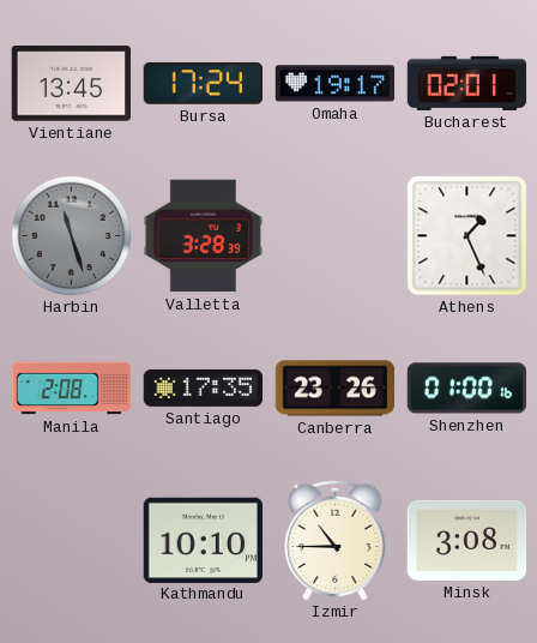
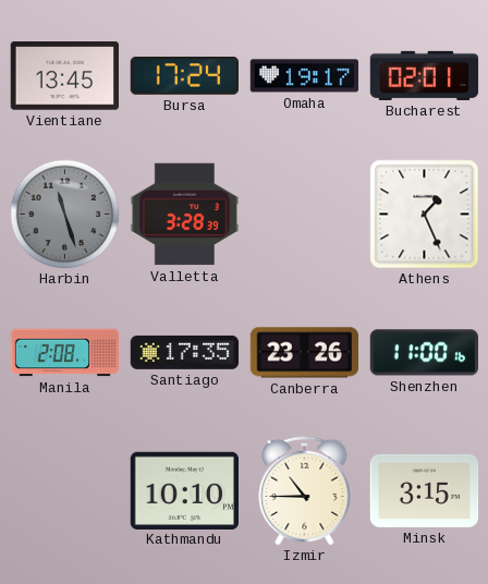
Shenzhen: 01:00 -> 11:00 (425, 353)
Minsk: 3:08 -> 3:15 (425, 490)
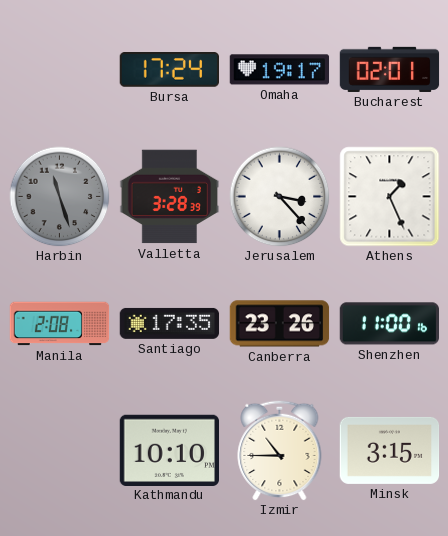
Vientiane: 13:45 -> none (64, 76)
Jerusalem: none -> 3:23 (280, 197)
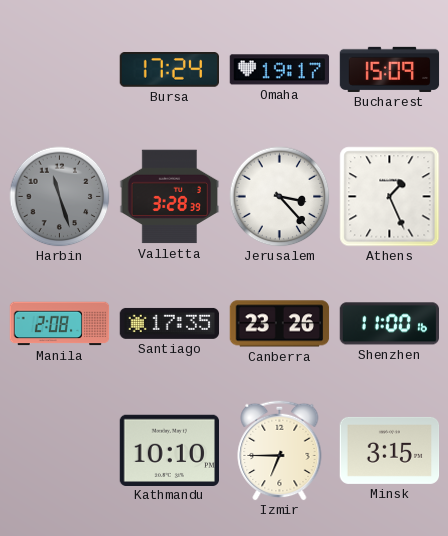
Bucharest: 02:01 -> 15:09 (390, 69)
Izmir: 10:45 -> 6:45 (280, 450)
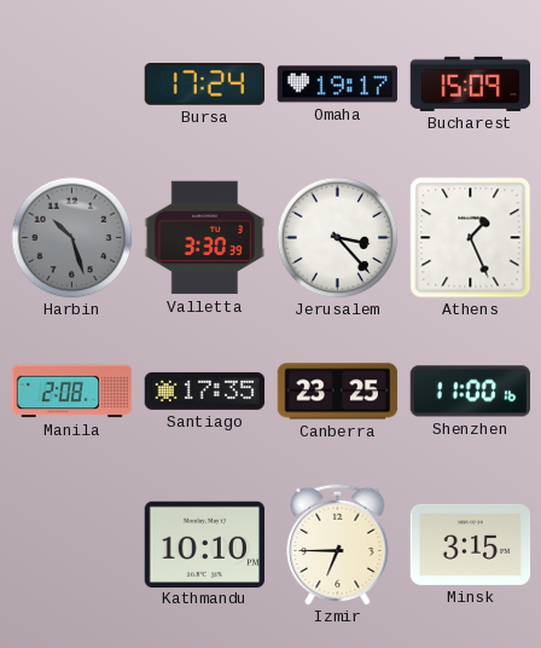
Harbin: 11:27 -> 10:27 (72, 238)
Valletta: 3:28 -> 3:30 (205, 238)
Canberra: 23:26 -> 23:25 (338, 392)
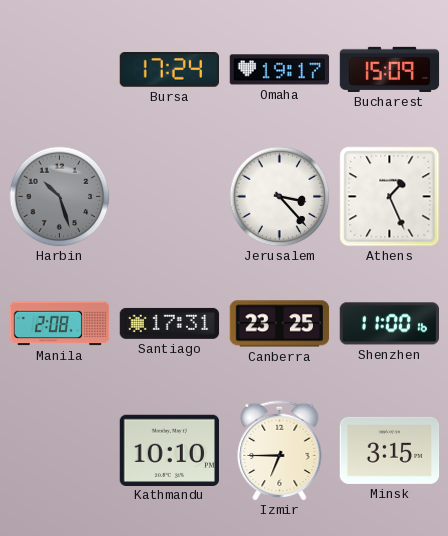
Valletta: 3:30 -> none (205, 238)
Santiago: 17:35 -> 17:31 (170, 323)
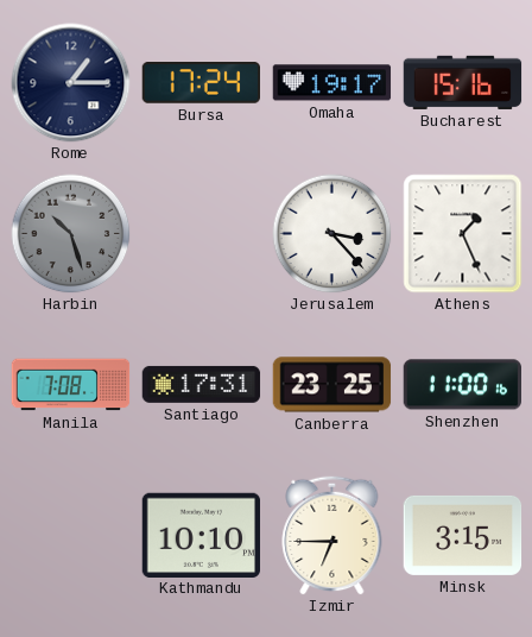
Rome: none -> 1:15 (71, 83)
Bucharest: 15:09 -> 15:16 (463, 82)
Manila: 2:08 -> 7:08 (71, 385)
